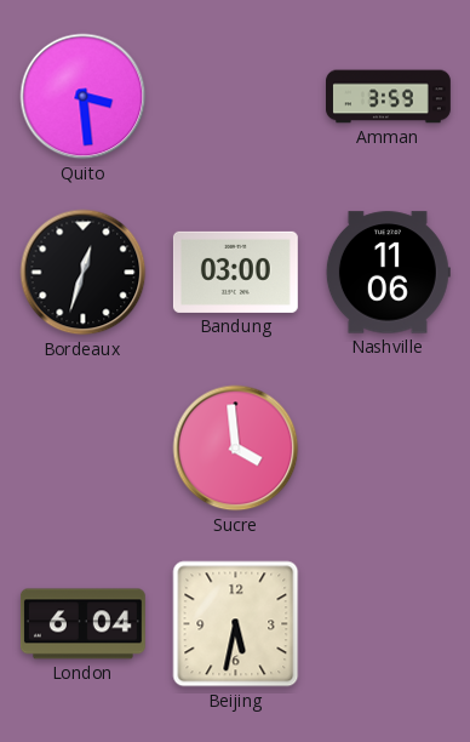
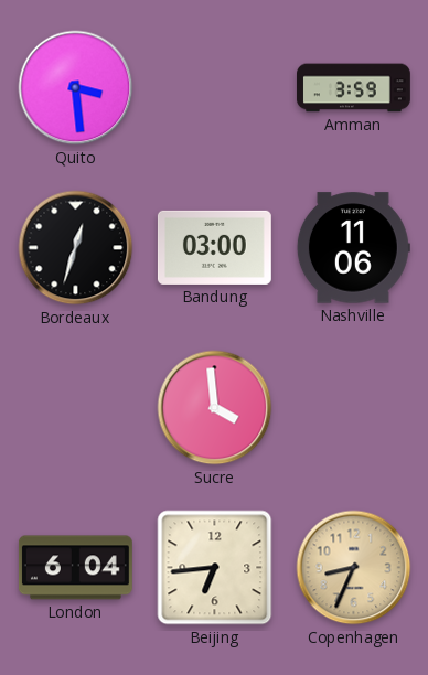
Beijing: 5:32 -> 6:44 (215, 568)
Copenhagen: none -> 8:34 (354, 568)
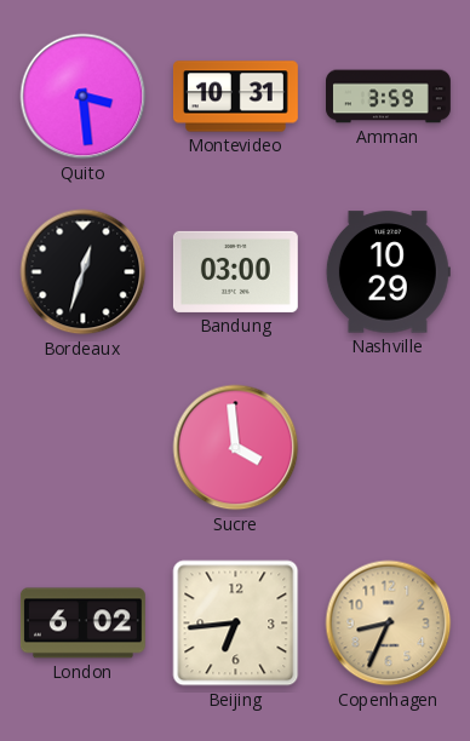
Montevideo: none -> 10:31 (235, 97)
Nashville: 11:06 -> 10:29 (388, 272)
London: 6:04 -> 6:02 (82, 624)
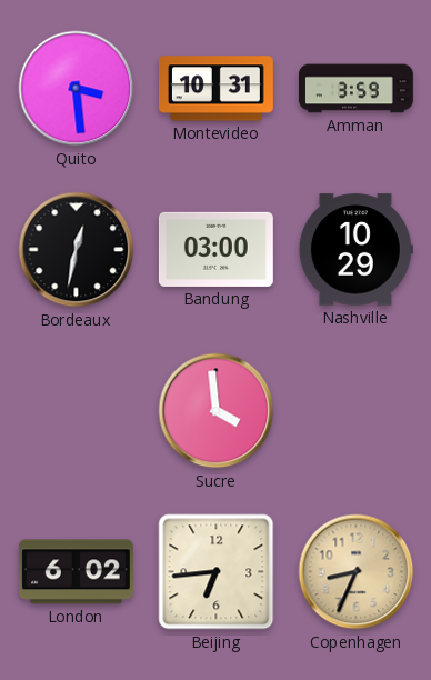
Bordeaux: 12:33 -> 12:32 (77, 250)
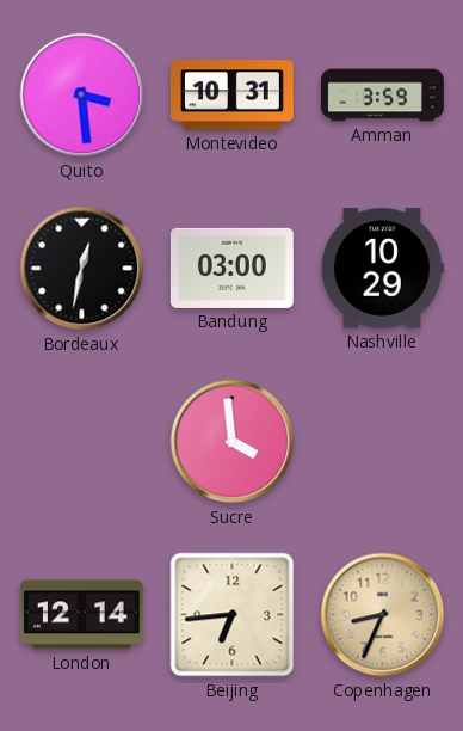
London: 6:02 -> 12:14 (81, 615)
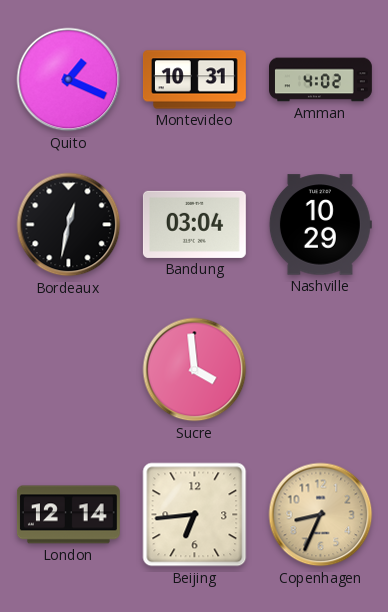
Quito: 3:29 -> 1:19 (69, 80)
Amman: 3:59 -> 4:02 (321, 80)
Bandung: 03:00 -> 03:04 (194, 224)
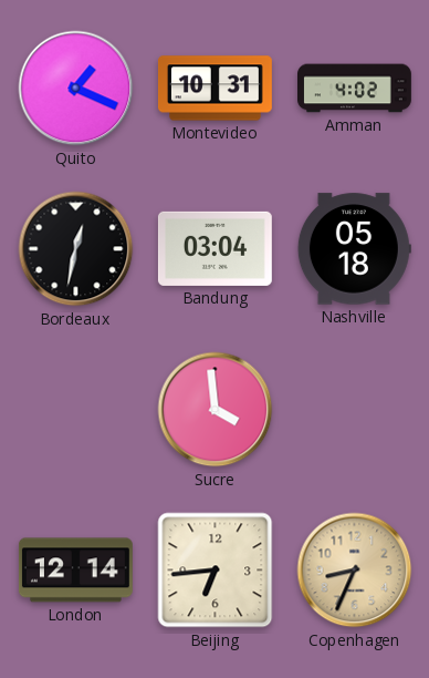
Nashville: 10:29 -> 05:18 (354, 249)
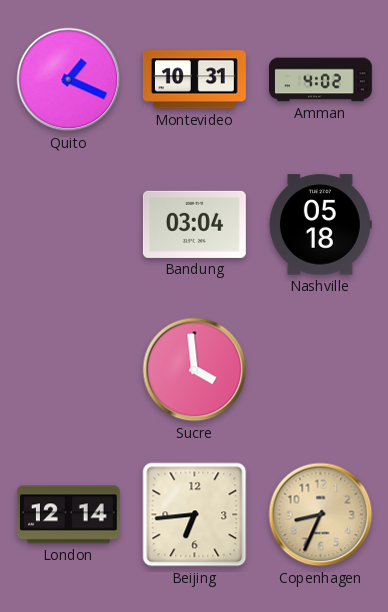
Bordeaux: 12:32 -> none (76, 249)
